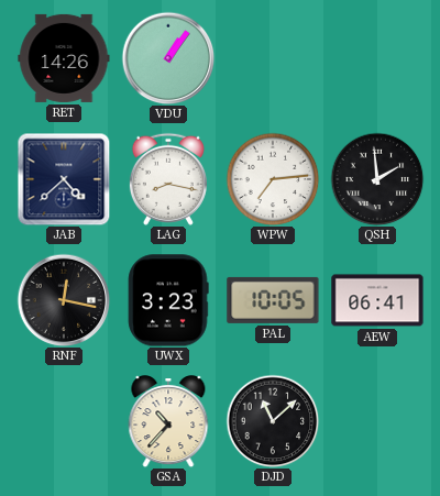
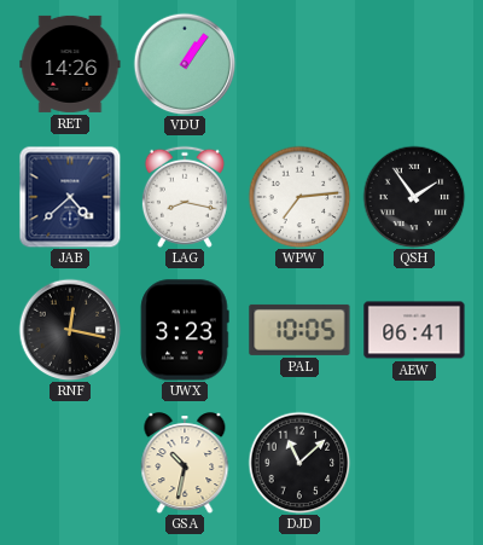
QSH: 1:59 -> 1:54 (414, 197)
GSA: 10:37 -> 10:32 (185, 463)
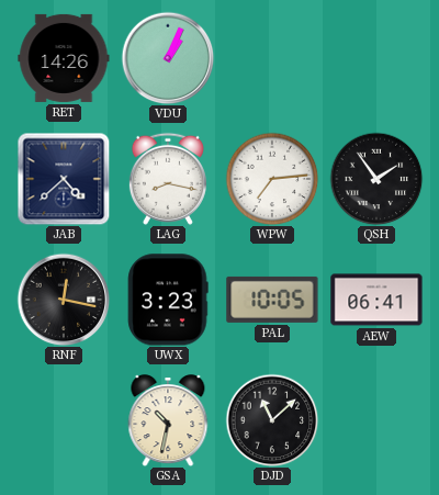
VDU: 1:06 -> 1:04 (168, 58)
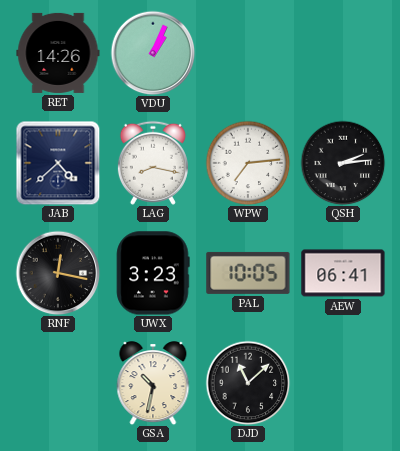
QSH: 1:54 -> 2:14 (343, 163)
